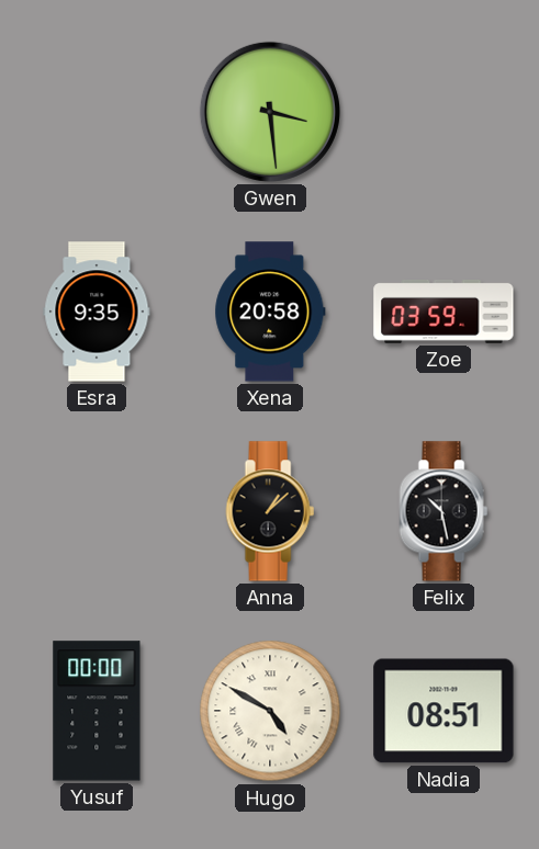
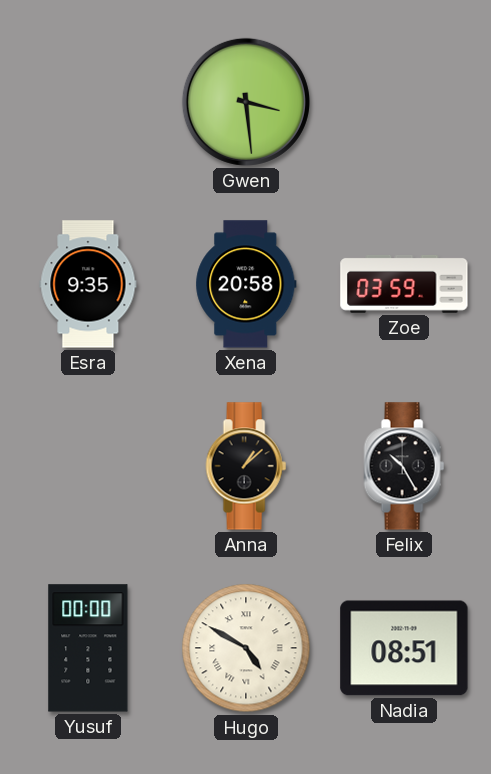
Felix: 10:28 -> 10:25 (404, 466)
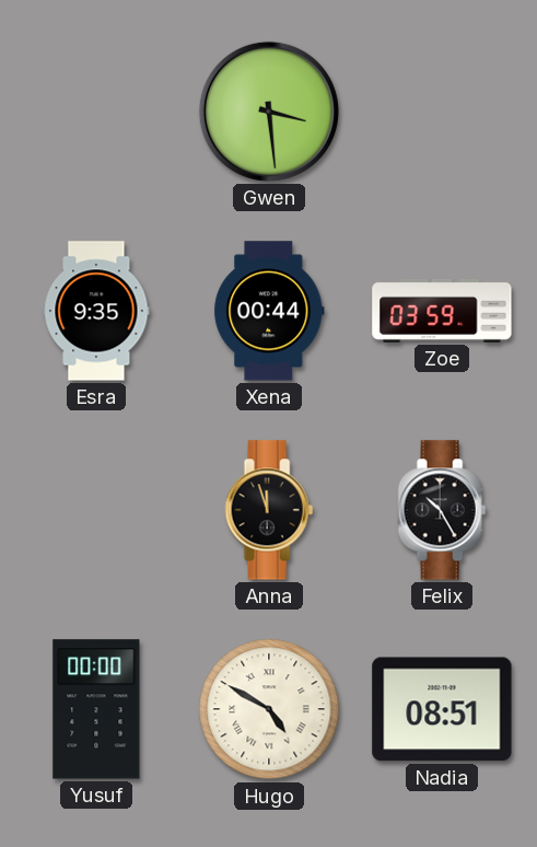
Xena: 20:58 -> 00:44 (269, 311)
Anna: 1:08 -> 11:57 (269, 510)
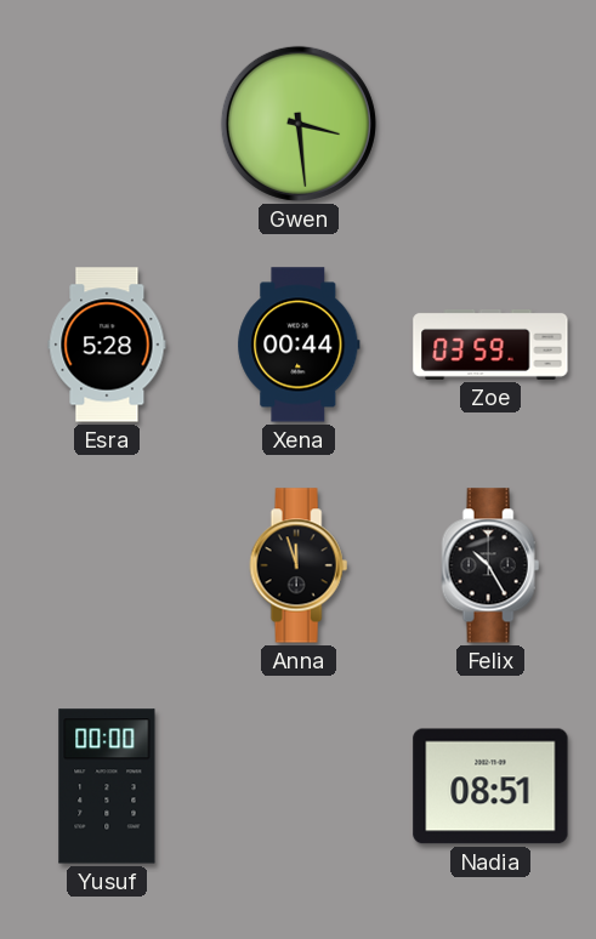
Esra: 9:35 -> 5:28 (107, 345)
Hugo: 4:50 -> none (269, 709)
